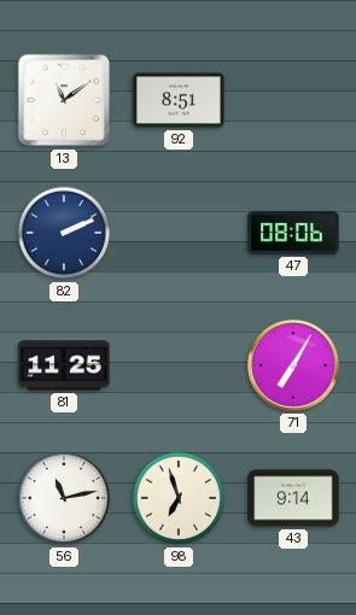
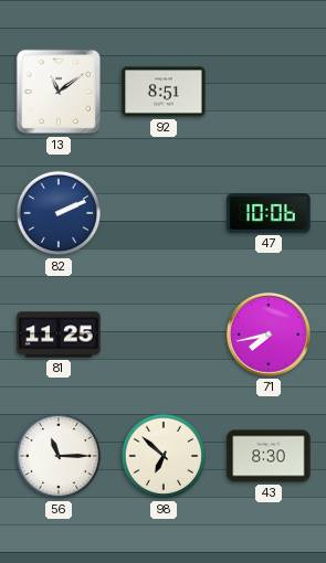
47: 08:06 -> 10:06 (269, 213)
71: 7:05 -> 7:43 (269, 334)
56: 11:13 -> 11:15 (59, 456)
98: 6:57 -> 6:52 (164, 456)
43: 9:14 -> 8:30 (269, 456)
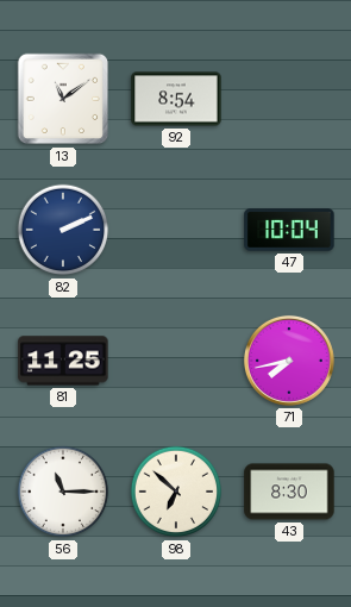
92: 8:51 -> 8:54 (176, 99)
47: 10:06 -> 10:04 (289, 230)
